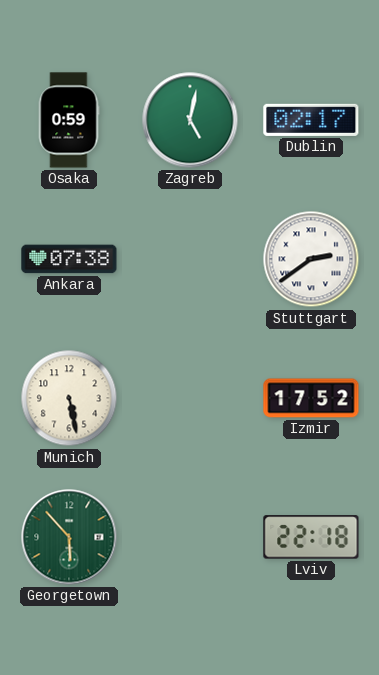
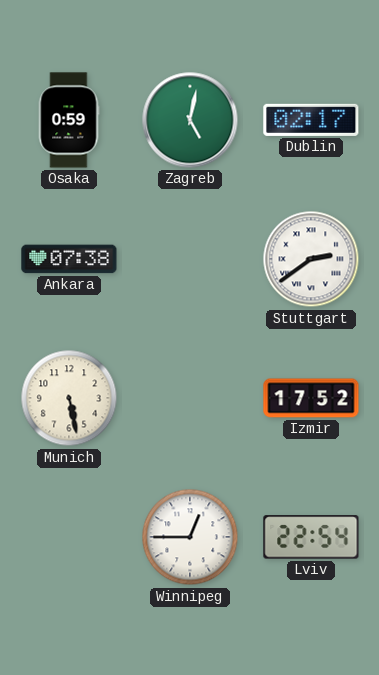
Georgetown: 5:53 -> none (69, 537)
Winnipeg: none -> 12:45 (190, 537)
Lviv: 22:18 -> 22:54 (311, 537)
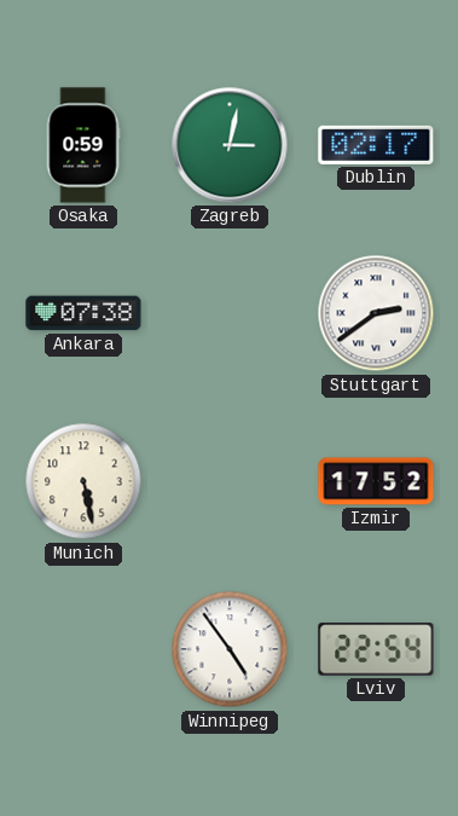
Zagreb: 5:02 -> 3:02 (230, 145)
Winnipeg: 12:45 -> 4:54 (230, 649)
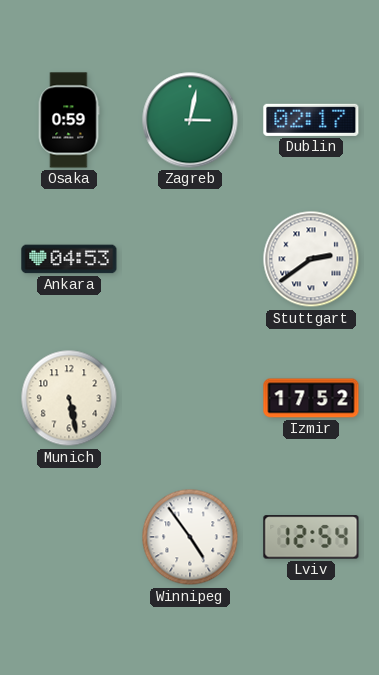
Ankara: 07:38 -> 04:53 (69, 259)
Lviv: 22:54 -> 12:54 (311, 537)
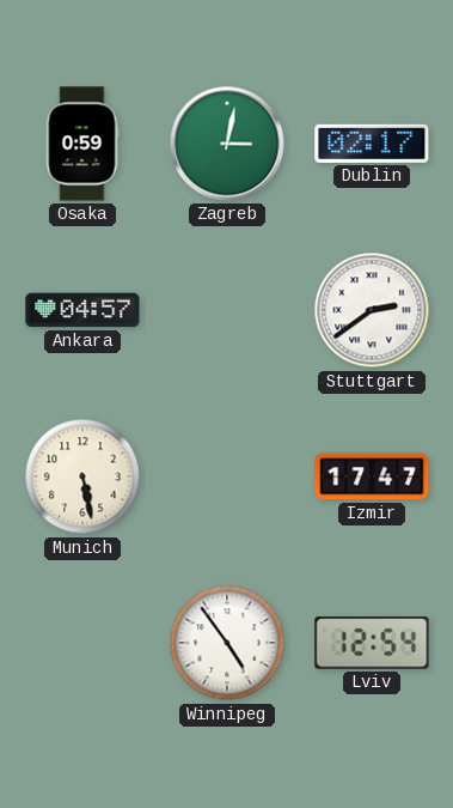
Ankara: 04:53 -> 04:57 (82, 310)
Izmir: 17:52 -> 17:47 (372, 476)
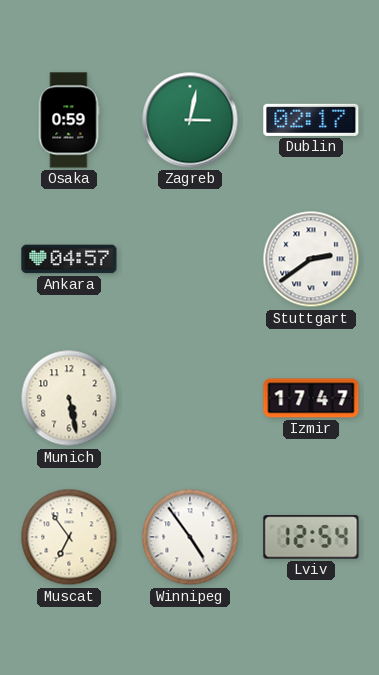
Muscat: none -> 6:54 (69, 537)
